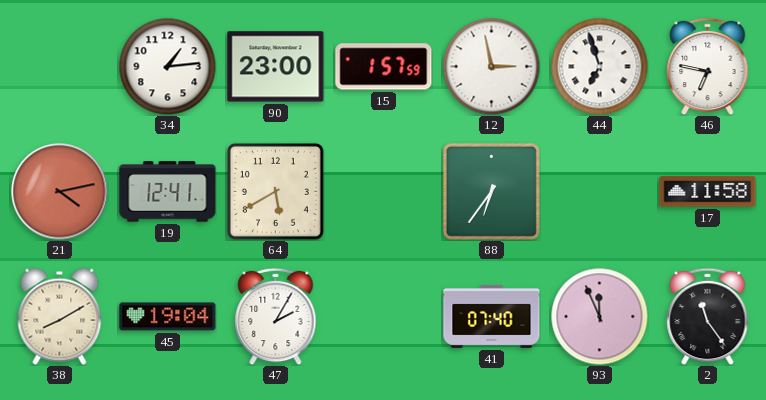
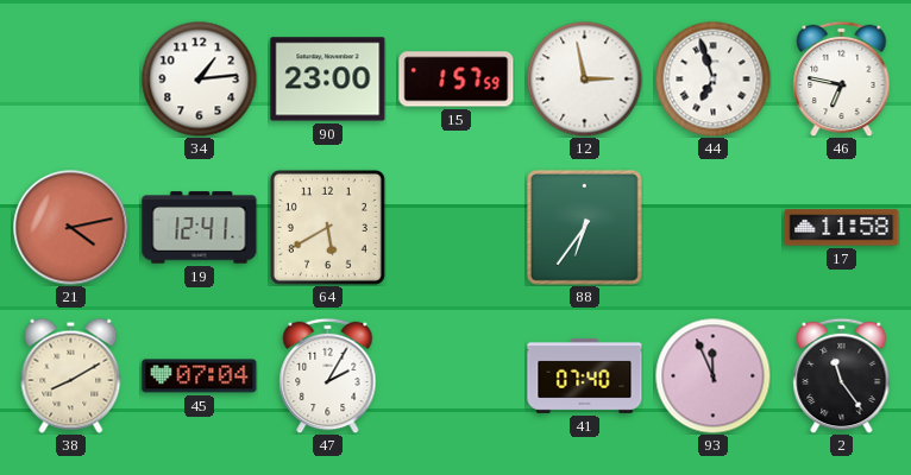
45: 19:04 -> 07:04 (200, 376)
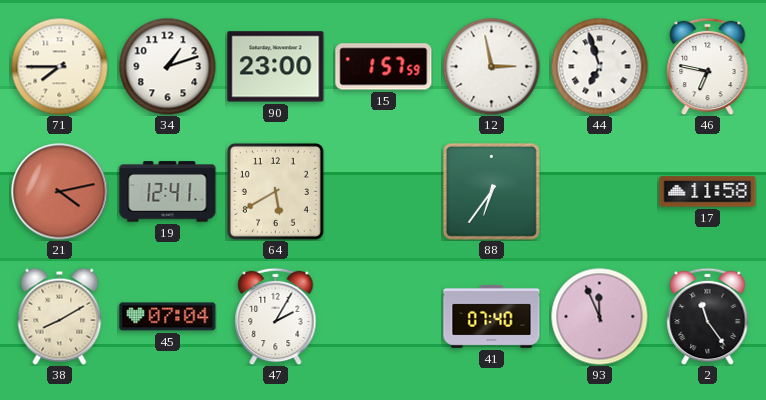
71: none -> 7:45 (59, 66)
34: 1:14 -> 1:12 (167, 66)
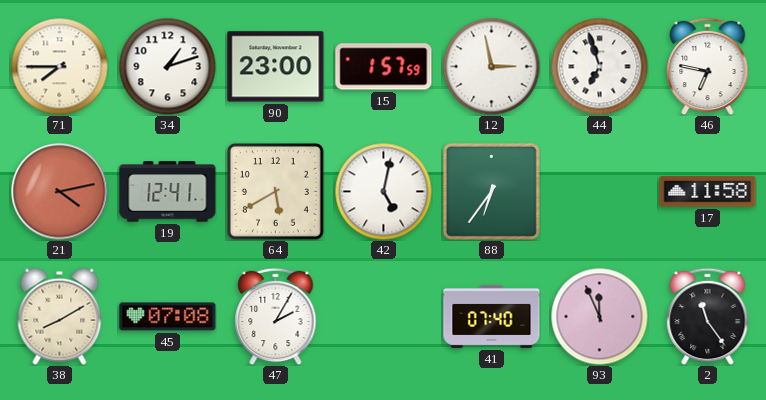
42: none -> 5:02 (383, 191)
45: 07:04 -> 07:08 (168, 317)
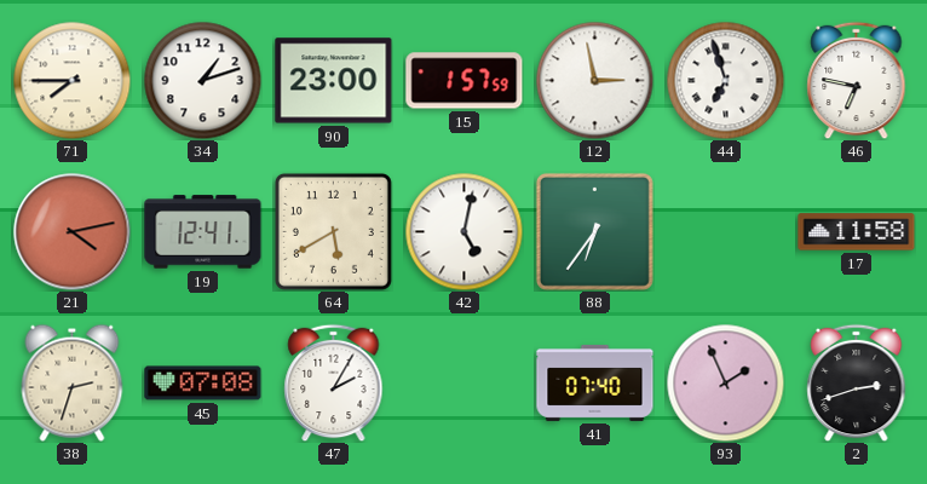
38: 8:10 -> 2:33 (73, 382)
93: 11:56 -> 1:56 (725, 382)
2: 11:24 -> 2:42 (857, 382)
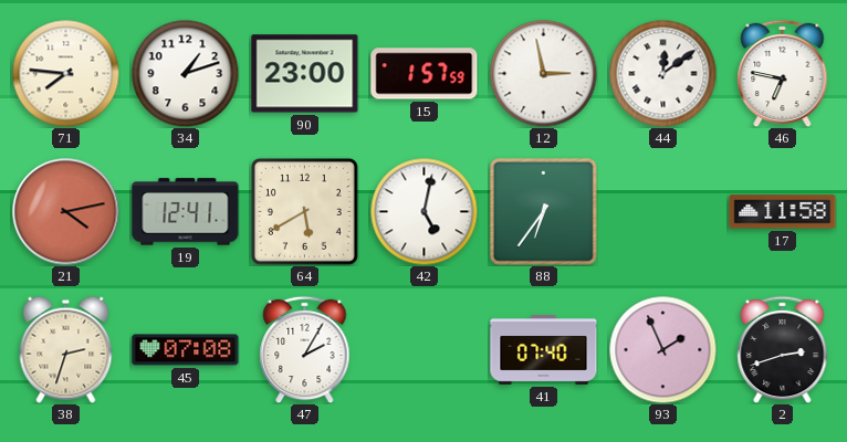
71: 7:45 -> 7:46 (65, 73)
44: 6:57 -> 12:09 (662, 73)
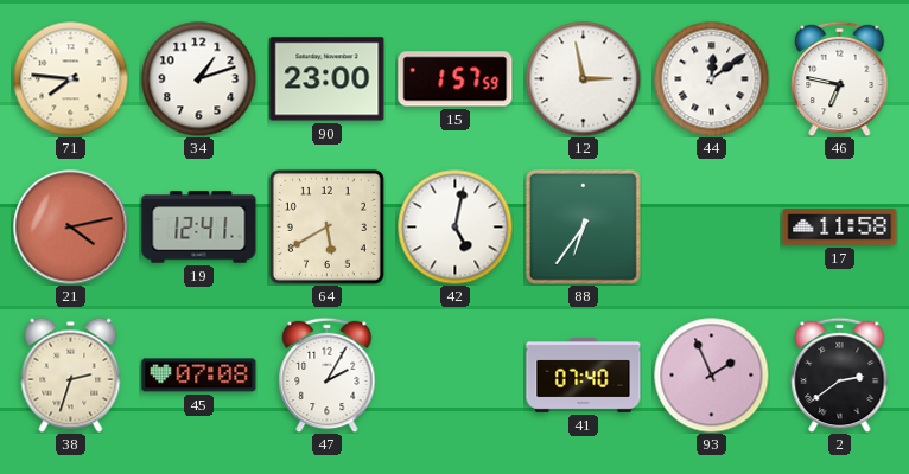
2: 2:42 -> 2:39 (840, 374)
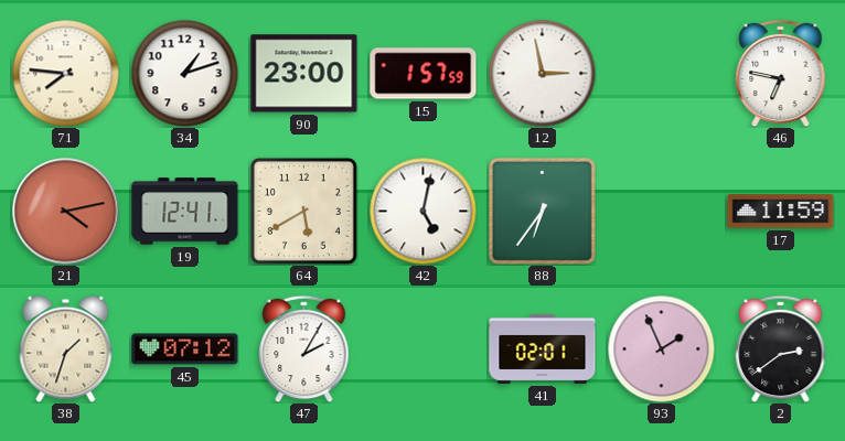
44: 12:09 -> none (711, 78)
17: 11:58 -> 11:59 (781, 212)
38: 2:33 -> 1:33 (66, 348)
45: 07:08 -> 07:12 (185, 349)
41: 07:40 -> 02:01 (543, 348)
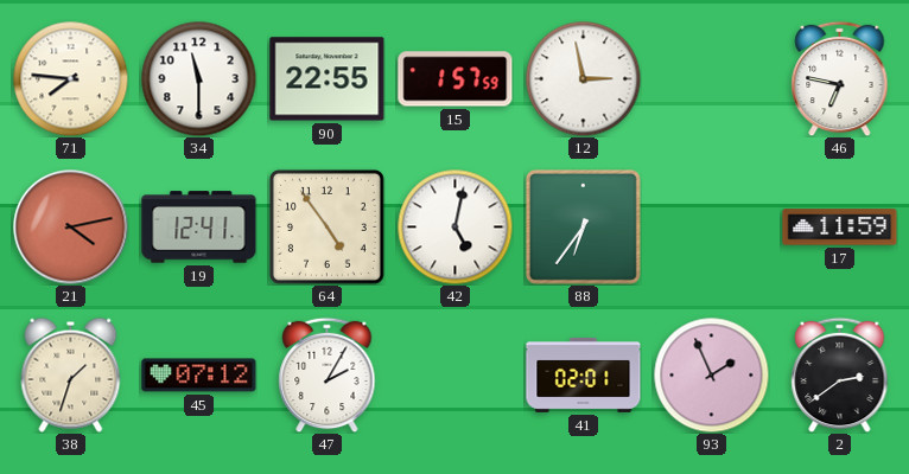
34: 1:12 -> 11:30 (198, 78)
90: 23:00 -> 22:55 (328, 79)
64: 5:40 -> 4:54 (326, 226)
